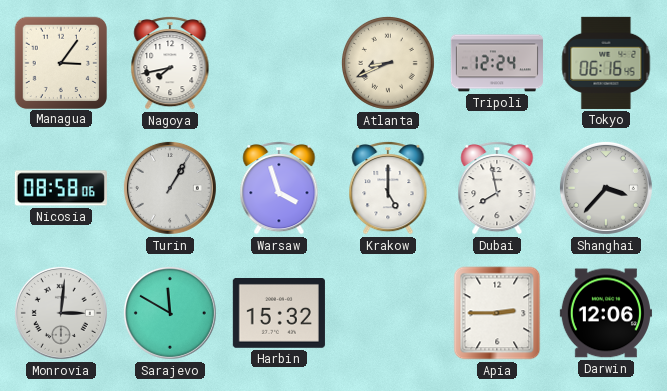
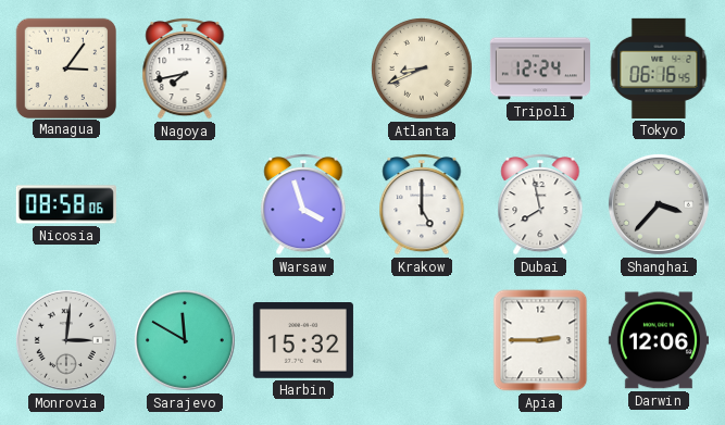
Turin: 1:05 -> none (170, 188)
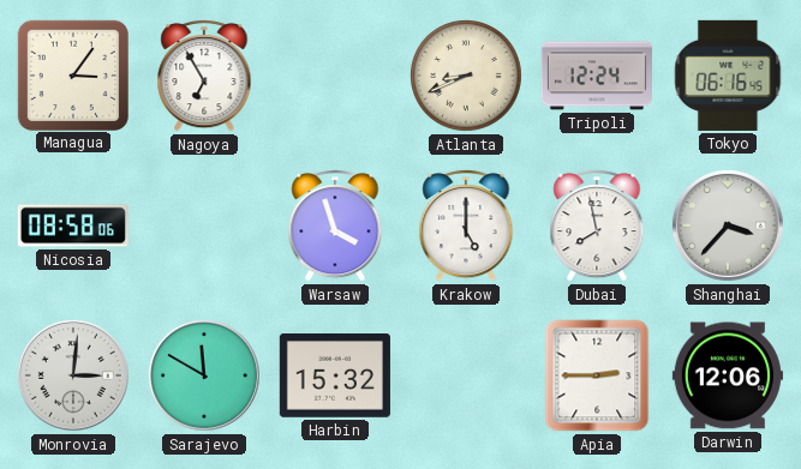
Nagoya: 7:43 -> 6:55 (204, 76)
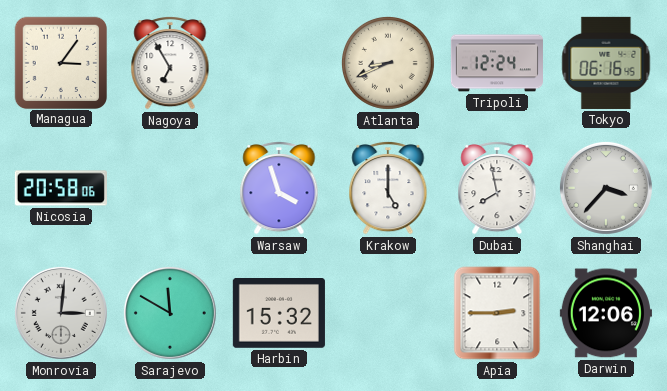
Nicosia: 08:58 -> 20:58 (61, 188)
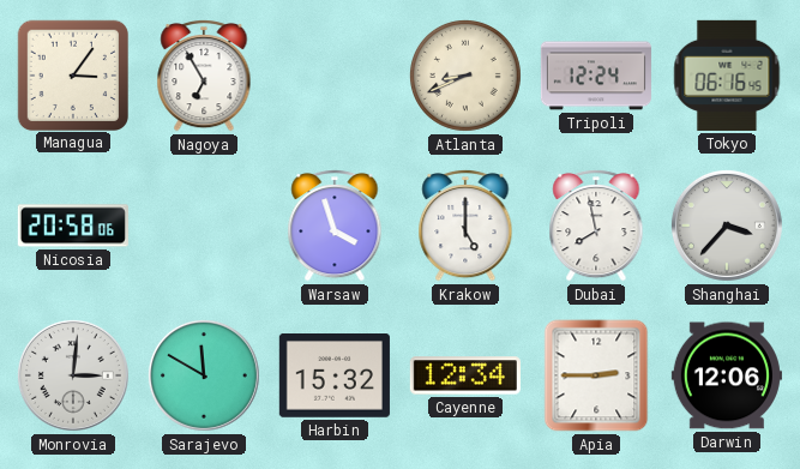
Cayenne: none -> 12:34 (465, 375)
